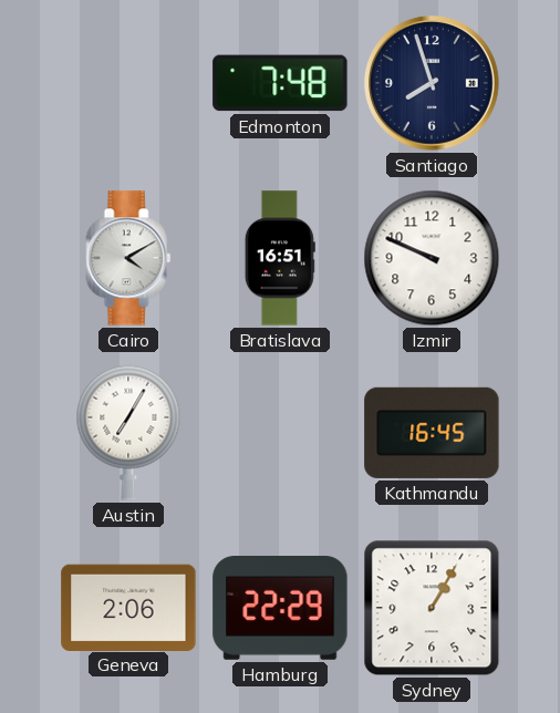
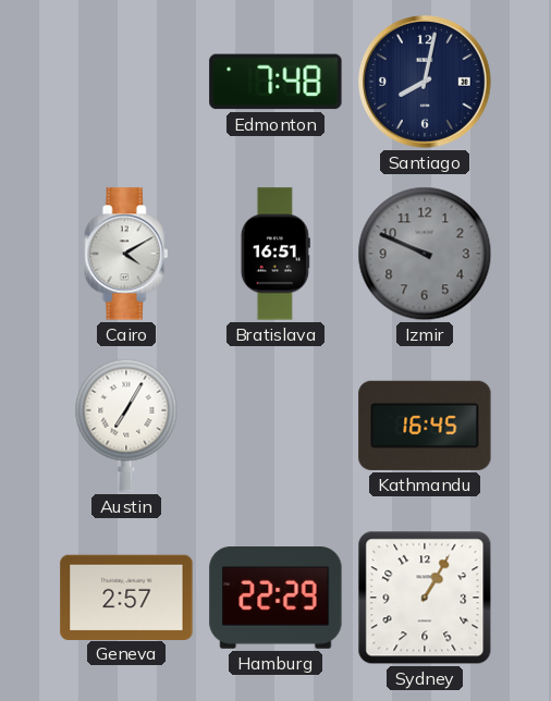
Santiago: 7:57 -> 8:02 (426, 83)
Izmir dial: white -> grey (425, 254)
Geneva: 2:06 -> 2:57 (126, 597)
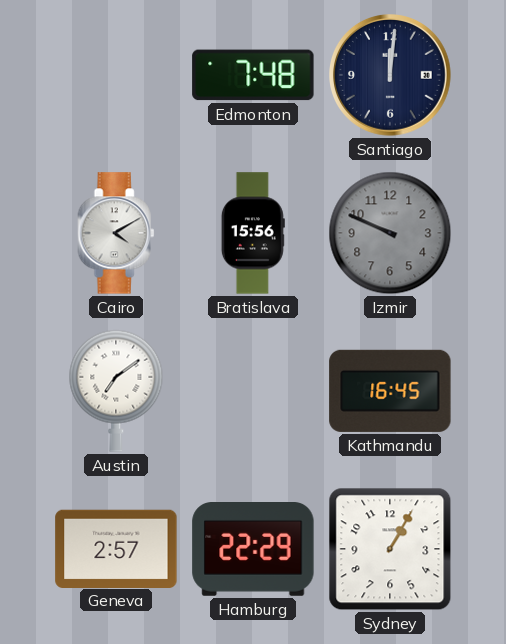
Santiago: 8:02 -> 12:01 (391, 76)
Bratislava: 16:51 -> 15:56 (253, 233)
Austin: 7:05 -> 7:09 (116, 391)
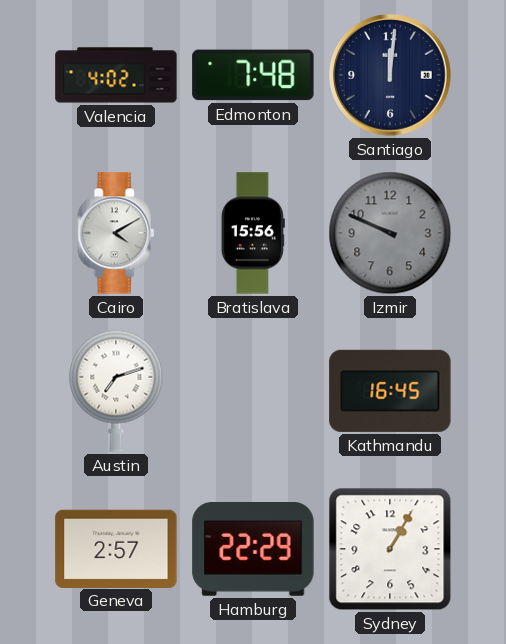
Valencia: none -> 4:02 (116, 75)
Austin: 7:09 -> 7:12 (116, 391)
